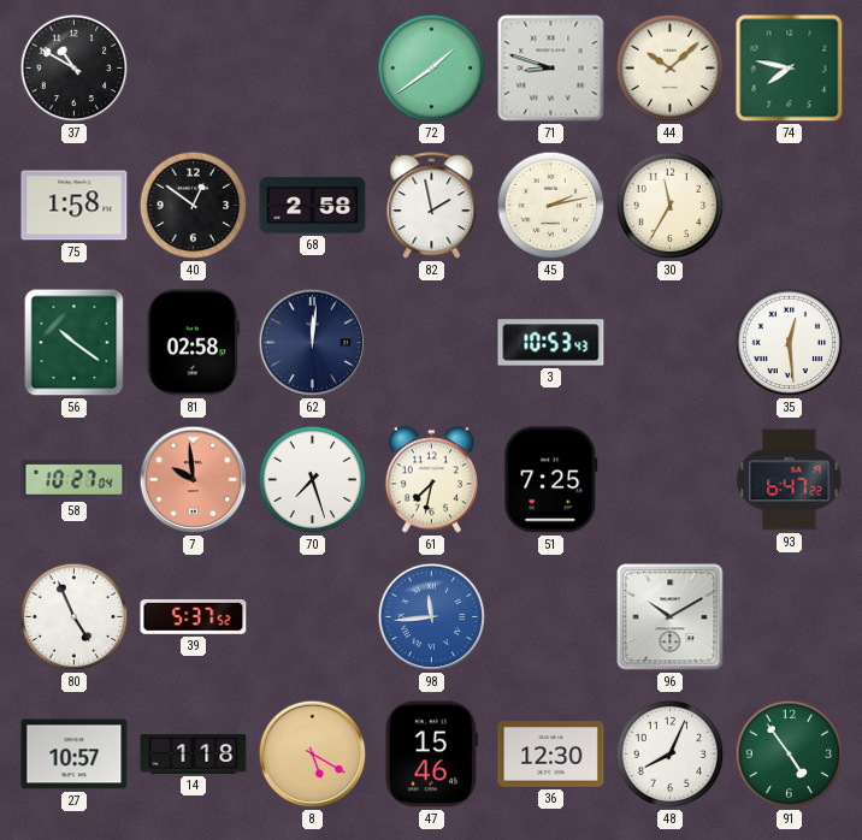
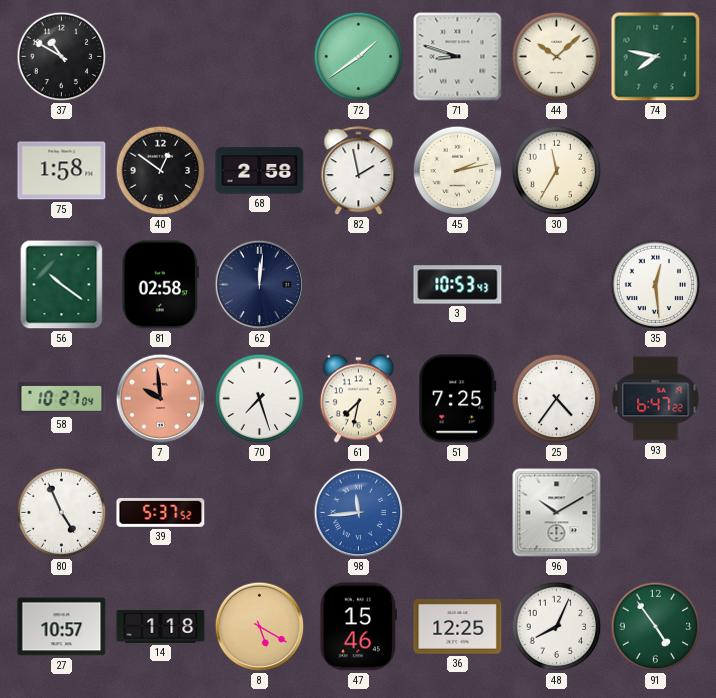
25: none -> 4:36 (557, 399)
36: 12:30 -> 12:25 (458, 627)
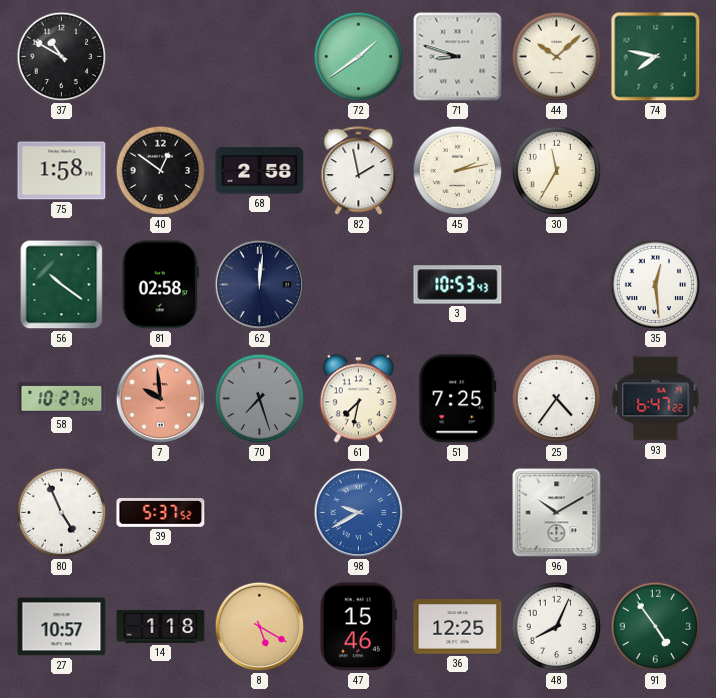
70 dial: white -> grey (260, 399)
98: 11:44 -> 9:40 (359, 513)
